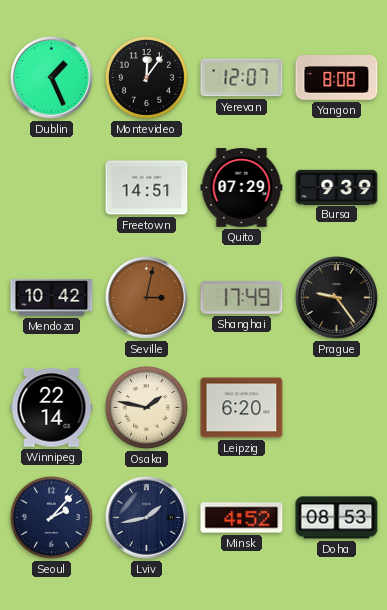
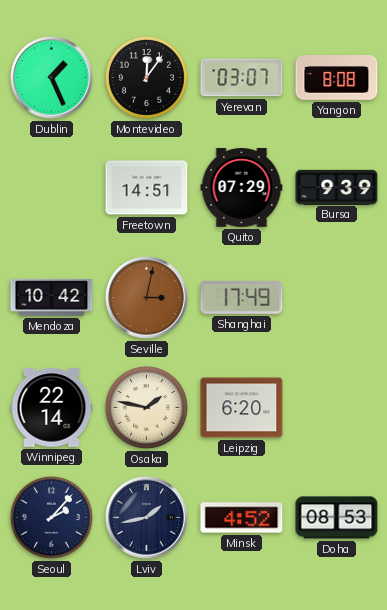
Yerevan: 12:07 -> 03:07 (242, 78)
Prague: 9:24 -> none (337, 298)
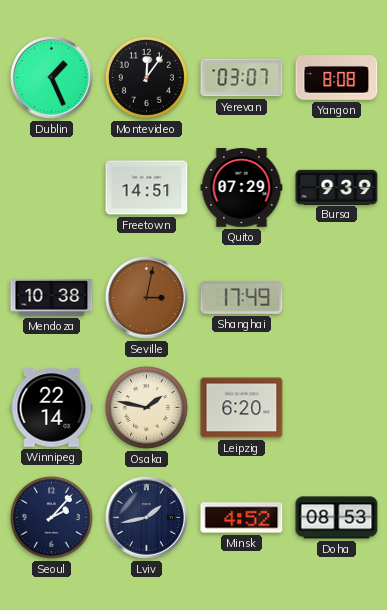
Mendoza: 10:42 -> 10:38 (52, 298)
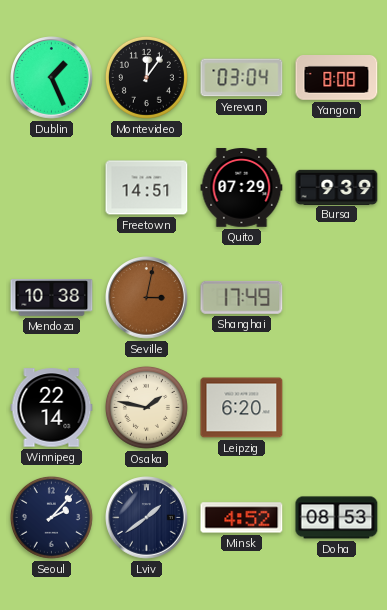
Yerevan: 03:07 -> 03:04 (242, 78)
Lviv: 1:43 -> 1:39 (147, 518)
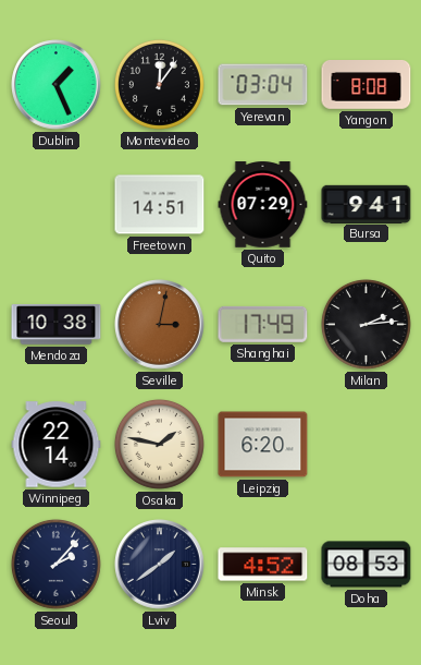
Bursa: 9:39 -> 9:41 (367, 204)
Milan: none -> 2:14 (366, 324)
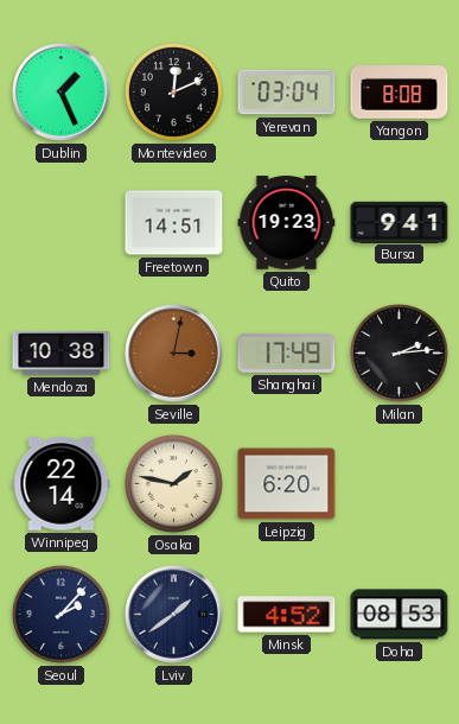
Montevideo: 12:06 -> 12:11 (173, 91)
Quito: 07:29 -> 19:23 (287, 223)
